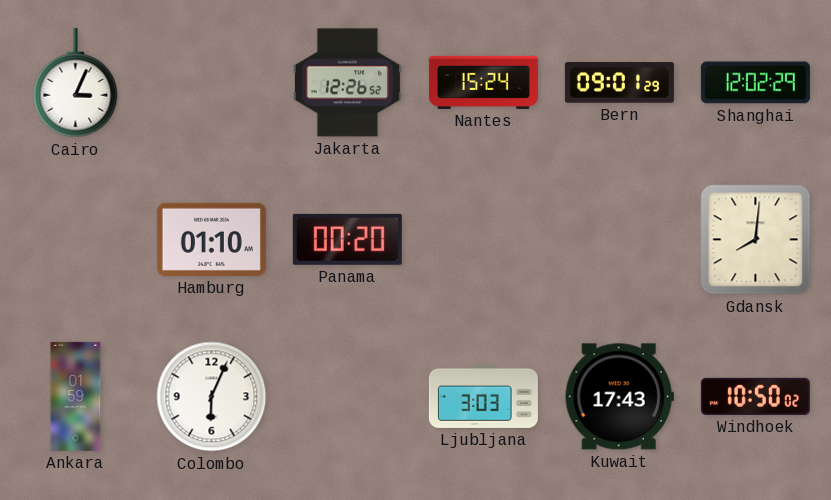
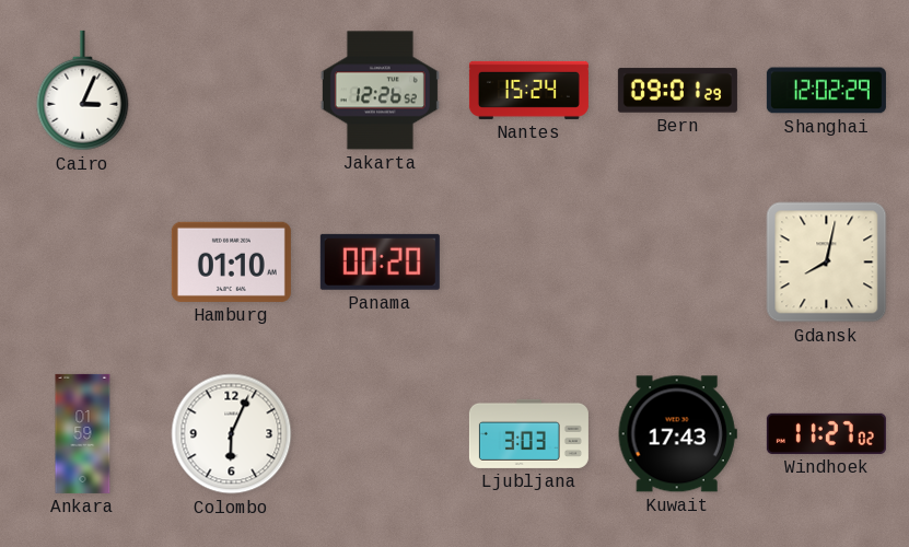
Gdansk: 8:01 -> 8:02 (827, 263)
Windhoek: 10:50 -> 11:27 (826, 433)
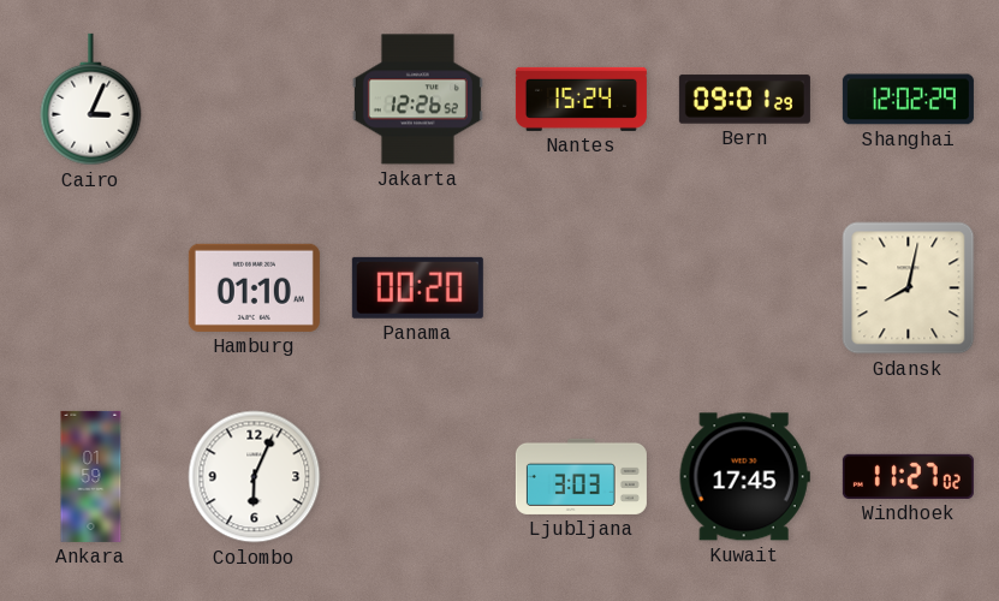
Kuwait: 17:43 -> 17:45 (744, 477)
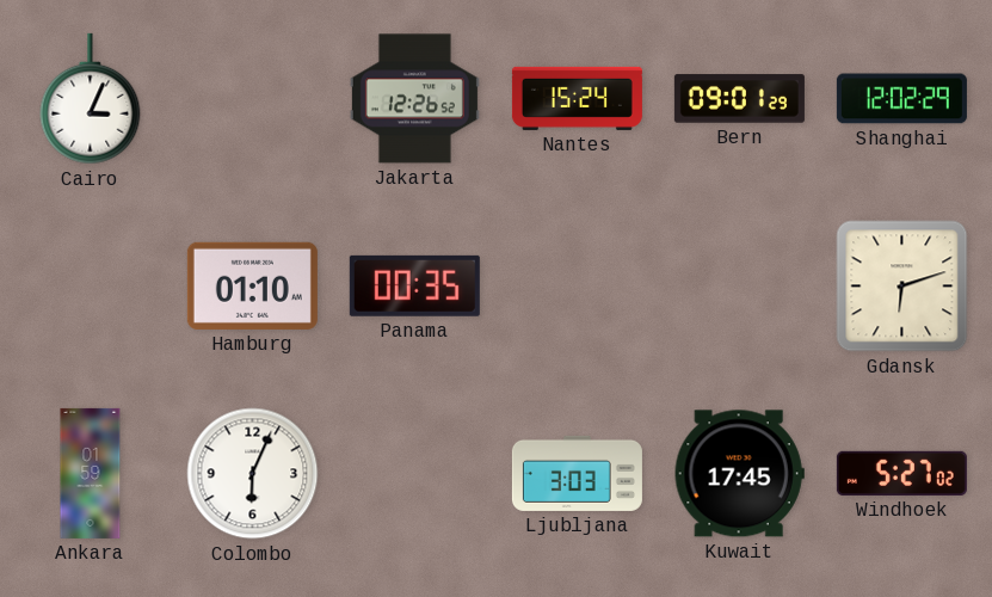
Panama: 00:20 -> 00:35 (414, 285)
Gdansk: 8:02 -> 6:12 (902, 287)
Windhoek: 11:27 -> 5:27 (901, 473)
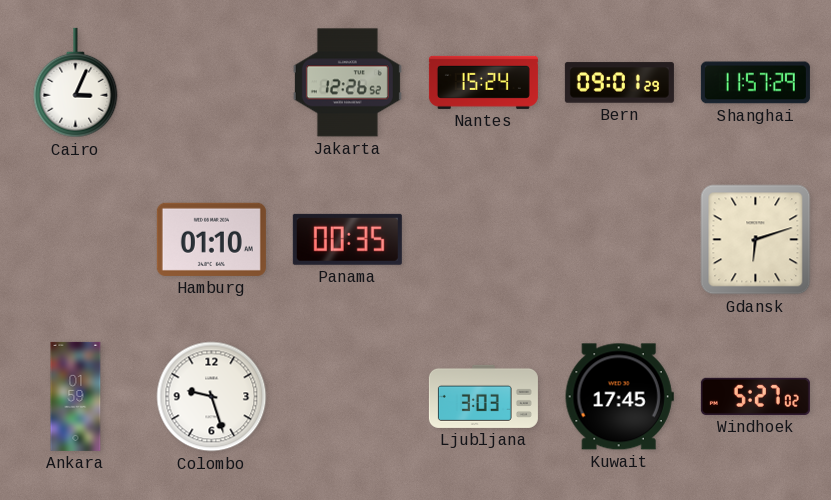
Shanghai: 12:02 -> 11:57 (755, 83)
Colombo: 6:04 -> 9:27 (212, 397)
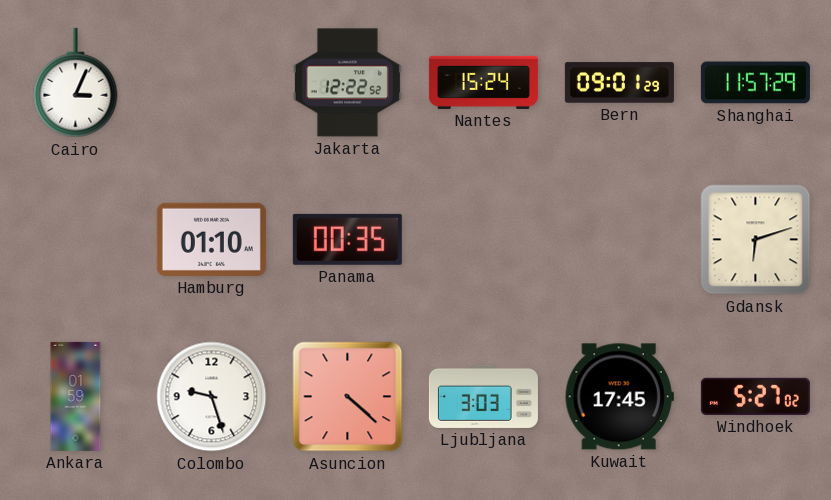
Jakarta: 12:26 -> 12:22 (347, 83)
Asuncion: none -> 4:22 (348, 397)
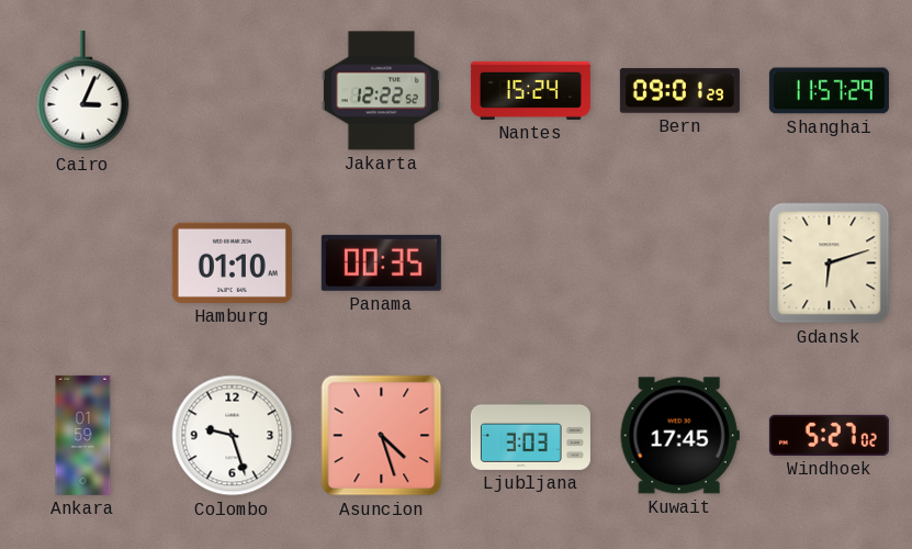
Asuncion: 4:22 -> 4:27 (382, 436)
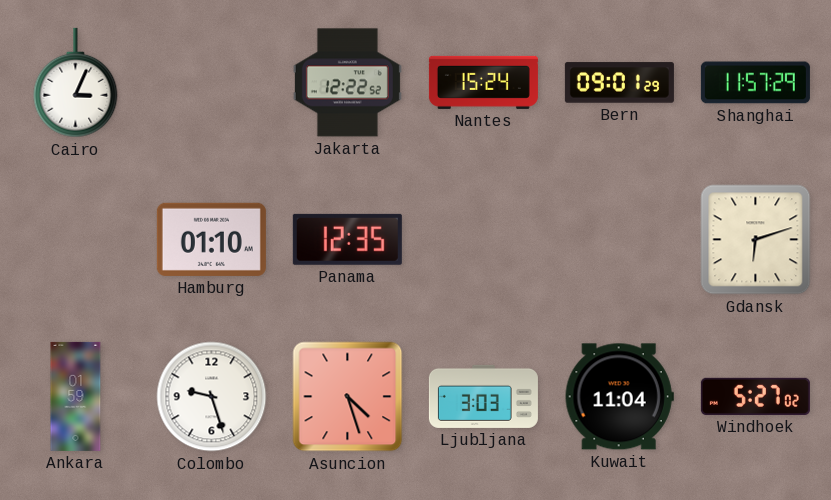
Panama: 00:35 -> 12:35 (347, 239)
Kuwait: 17:45 -> 11:04 (619, 397)
